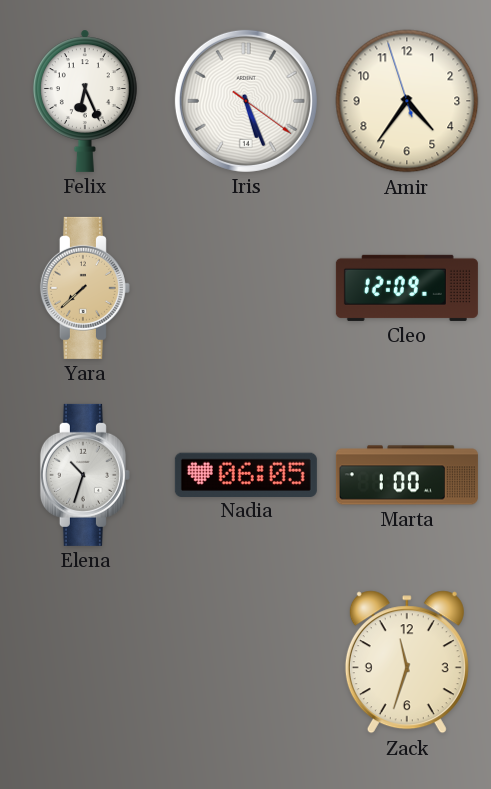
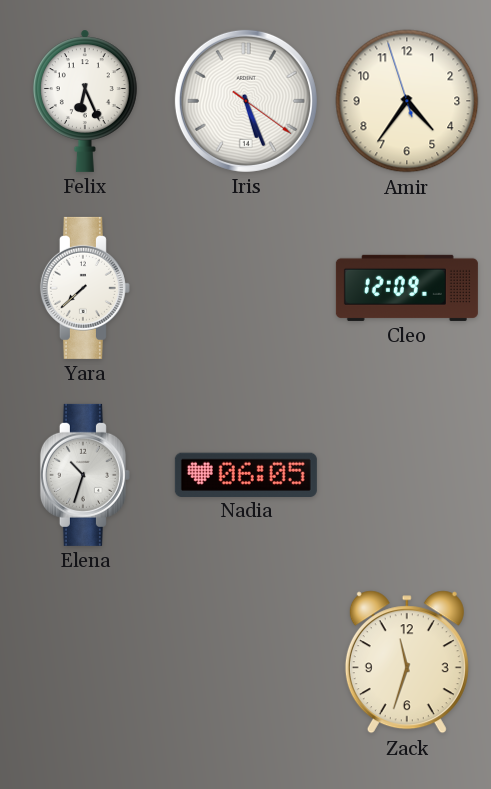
Yara dial: champagne -> white (85, 288)
Marta: 1:00 -> none (407, 475)
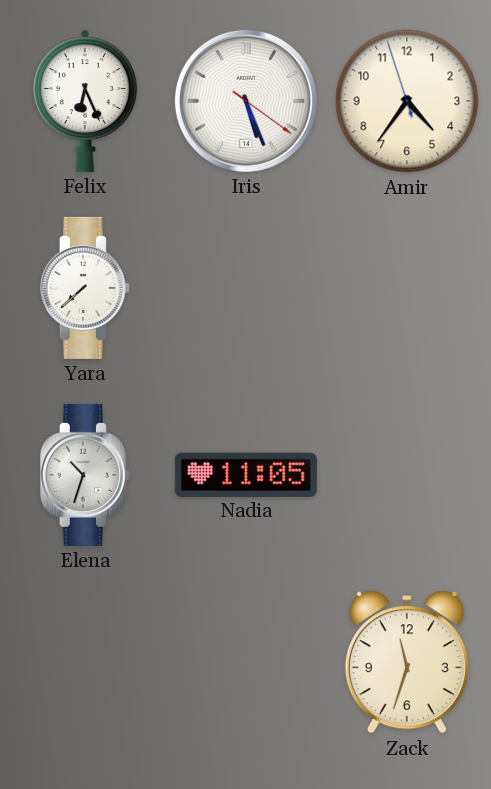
Cleo: 12:09 -> none (407, 288)
Nadia: 06:05 -> 11:05 (246, 474)
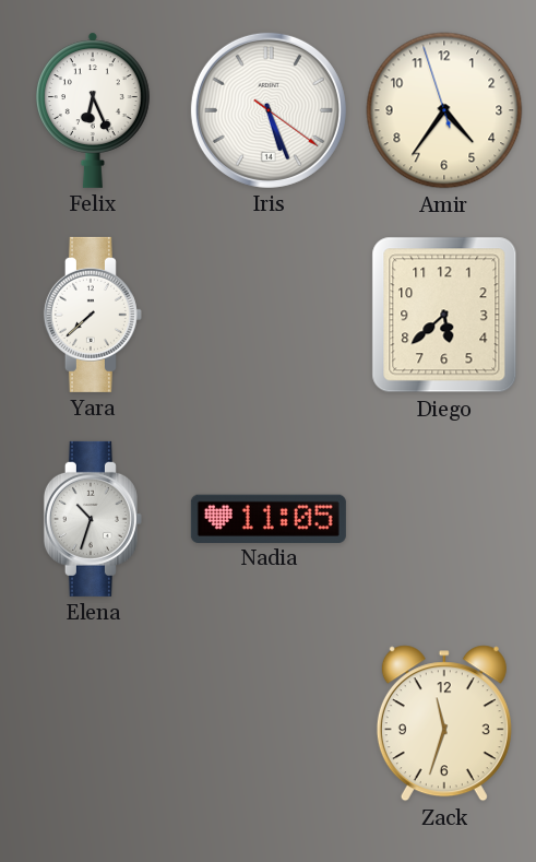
Diego: none -> 5:38 (444, 315)
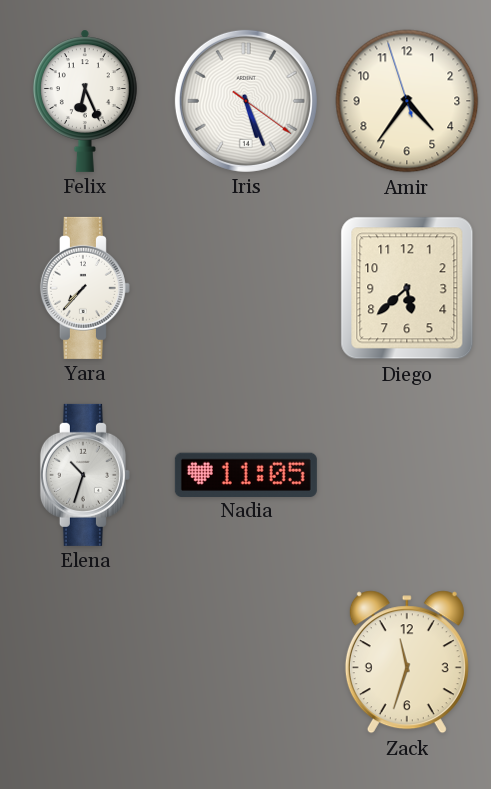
Yara: 7:38 -> 7:37 (85, 288)
